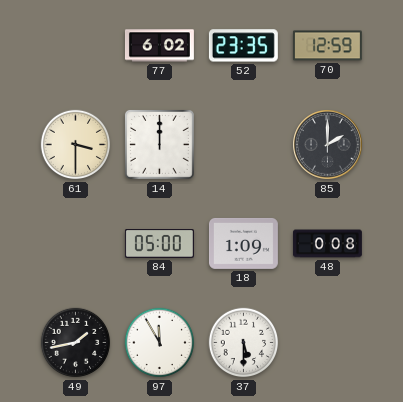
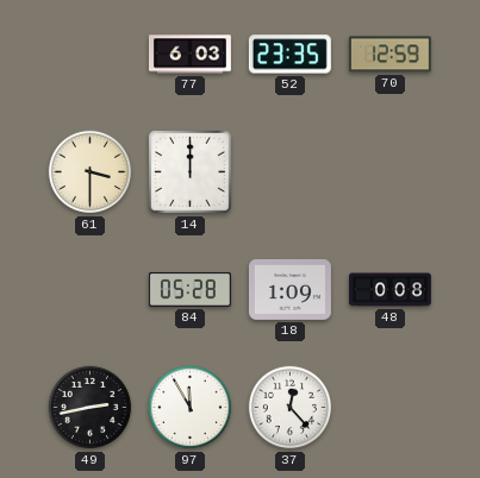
77: 6:02 -> 6:03 (189, 55)
85: 2:00 -> none (328, 145)
84: 05:00 -> 05:28 (189, 290)
49: 1:43 -> 2:43 (91, 408)
37: 5:30 -> 12:23 (291, 408)
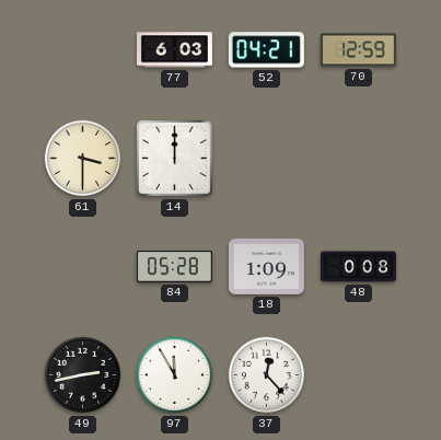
52: 23:35 -> 04:21 (266, 50)
